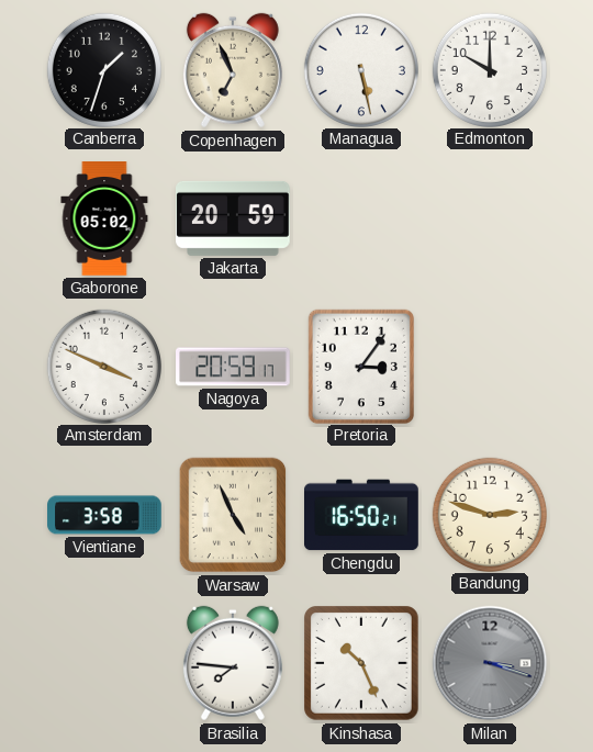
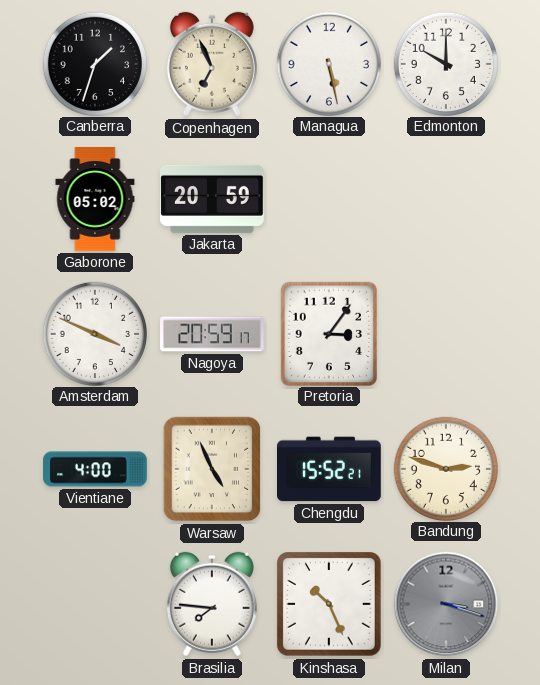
Vientiane: 3:58 -> 4:00 (95, 469)
Chengdu: 16:50 -> 15:52 (329, 469)
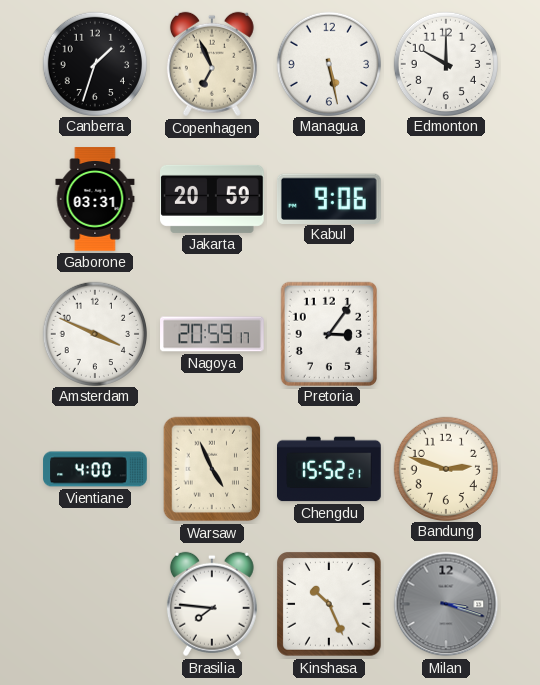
Gaborone: 05:02 -> 03:31 (95, 199)
Kabul: none -> 9:06 (329, 198)
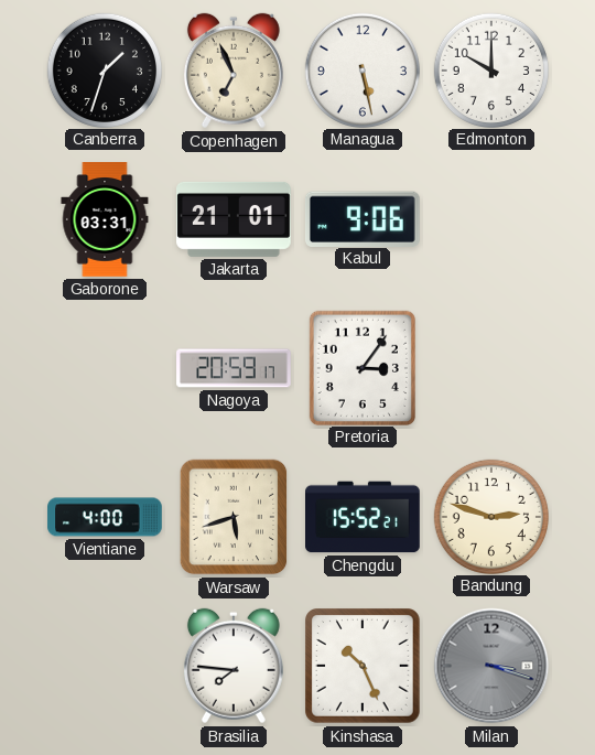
Jakarta: 20:59 -> 21:01 (234, 219)
Amsterdam: 3:49 -> none (94, 333)
Warsaw: 4:56 -> 5:42 (234, 517)
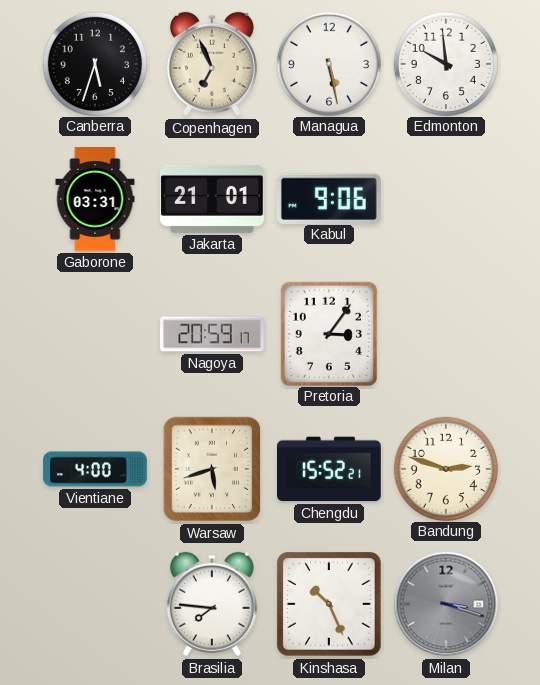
Canberra: 1:33 -> 5:33 (94, 63)
Edmonton: 10:00 -> 9:59 (445, 63)
